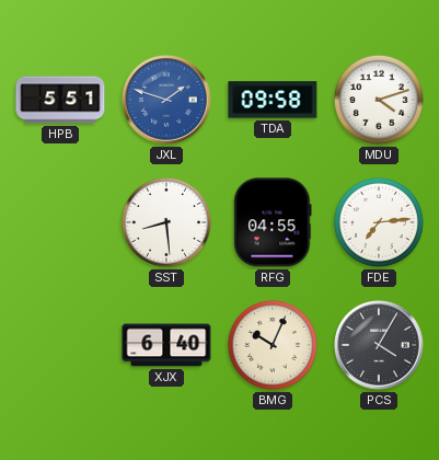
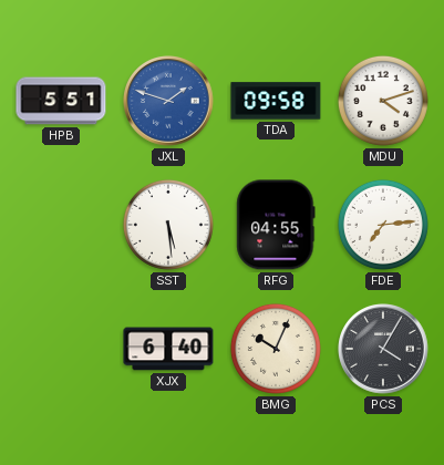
SST: 8:29 -> 5:29 (168, 225)
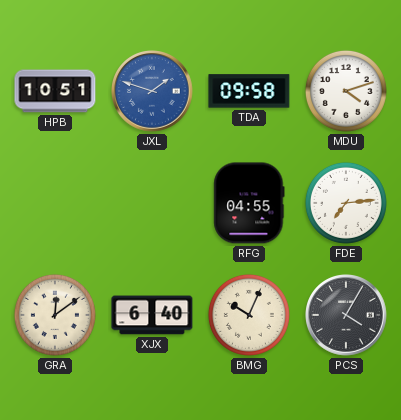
HPB: 5:51 -> 10:51 (55, 91)
SST: 5:29 -> none (168, 225)
GRA: none -> 12:09 (55, 315)
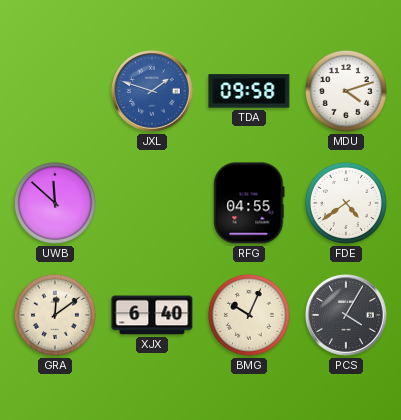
HPB: 10:51 -> none (55, 91)
UWB: none -> 11:52 (55, 203)
FDE: 7:14 -> 4:39 (346, 203)
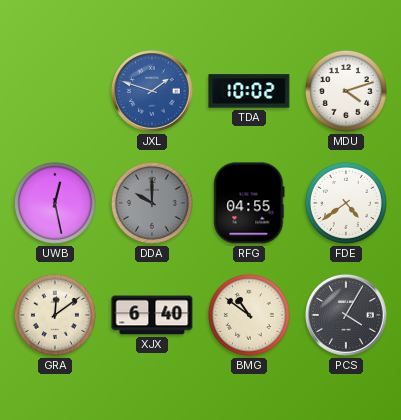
TDA: 09:58 -> 10:02 (249, 91)
UWB: 11:52 -> 12:28 (55, 203)
DDA: none -> 10:00 (152, 203)
BMG: 10:04 -> 10:51 (249, 315)
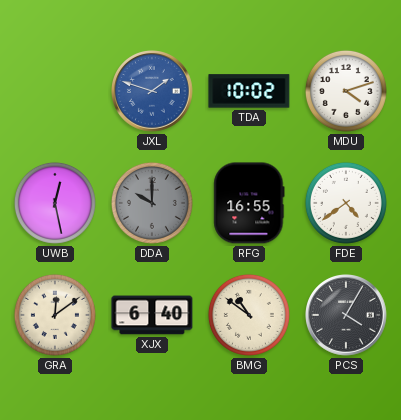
RFG: 04:55 -> 16:55 (249, 203)
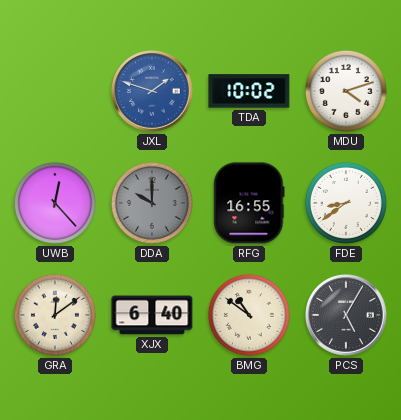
UWB: 12:28 -> 12:23 (55, 203)
FDE: 4:39 -> 8:39 (346, 203)
PCS: 4:05 -> 5:05 (346, 315)
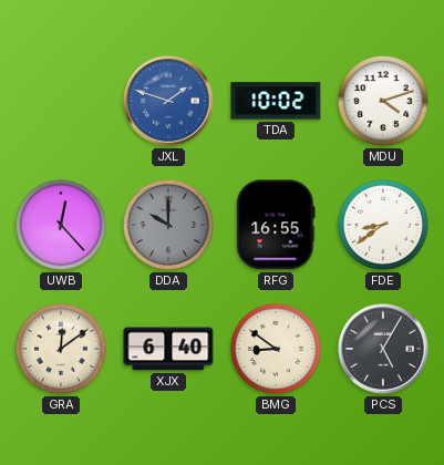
BMG: 10:51 -> 8:51 (276, 349)
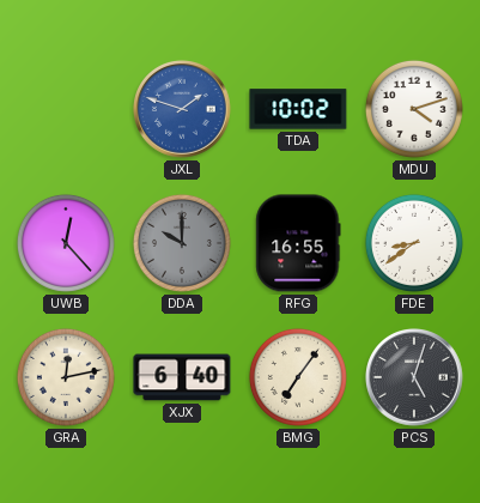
GRA: 12:09 -> 12:13 (66, 377)
BMG: 8:51 -> 7:06 (298, 377)
PCS: 5:05 -> 5:03 (414, 377)
